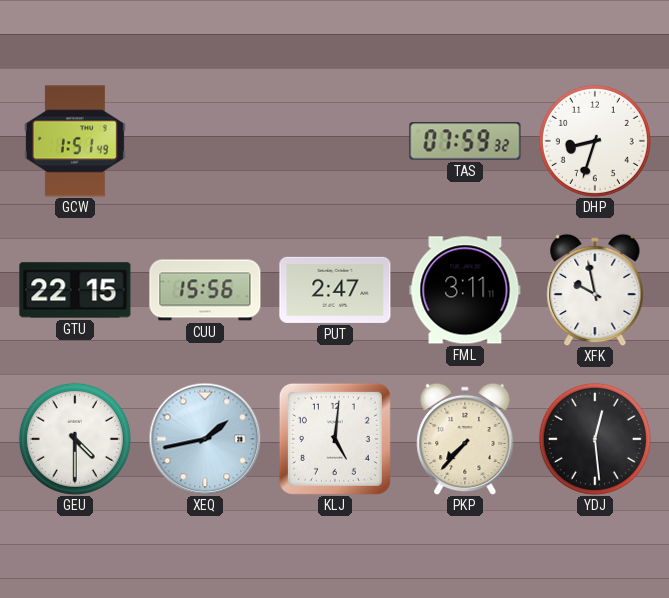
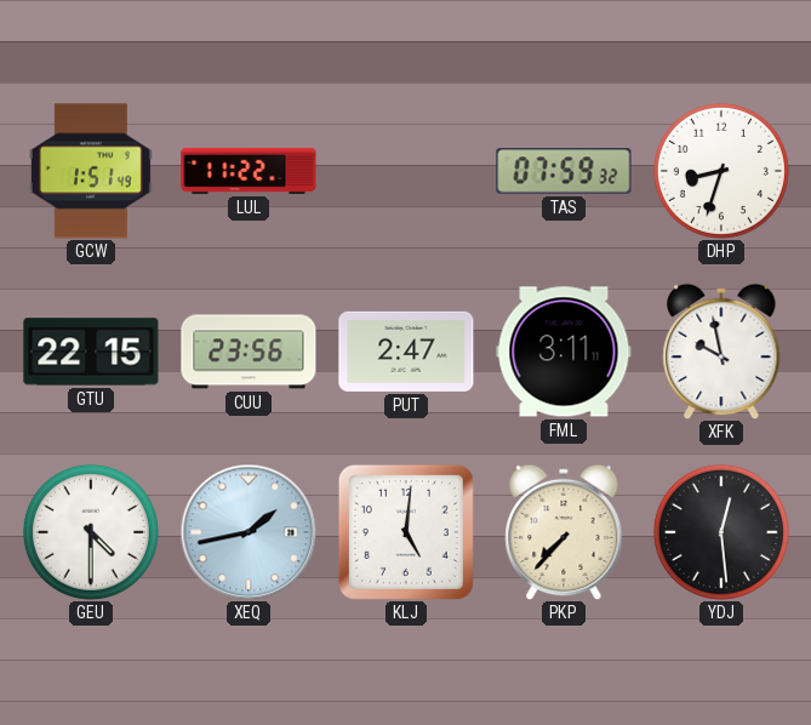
LUL: none -> 11:22 (249, 171)
CUU: 15:56 -> 23:56 (249, 352)
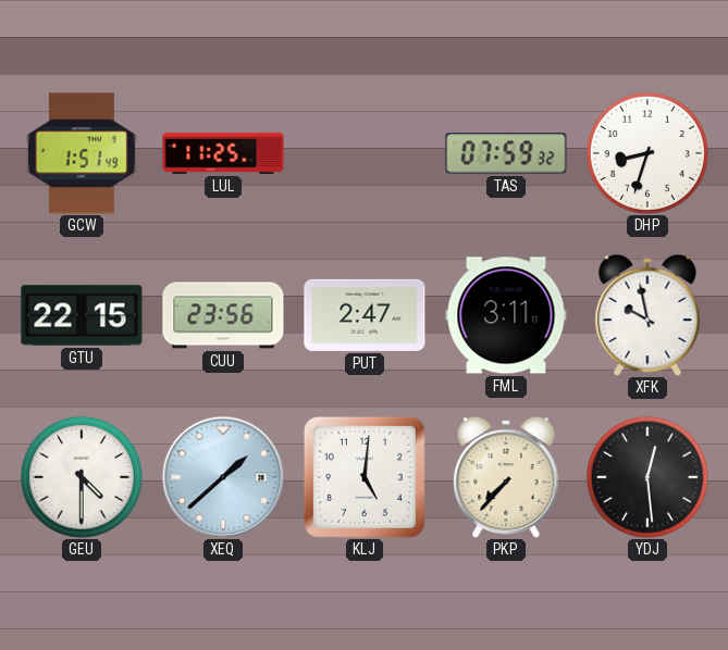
LUL: 11:22 -> 11:25 (223, 153)
XEQ: 1:43 -> 1:38 (223, 477)
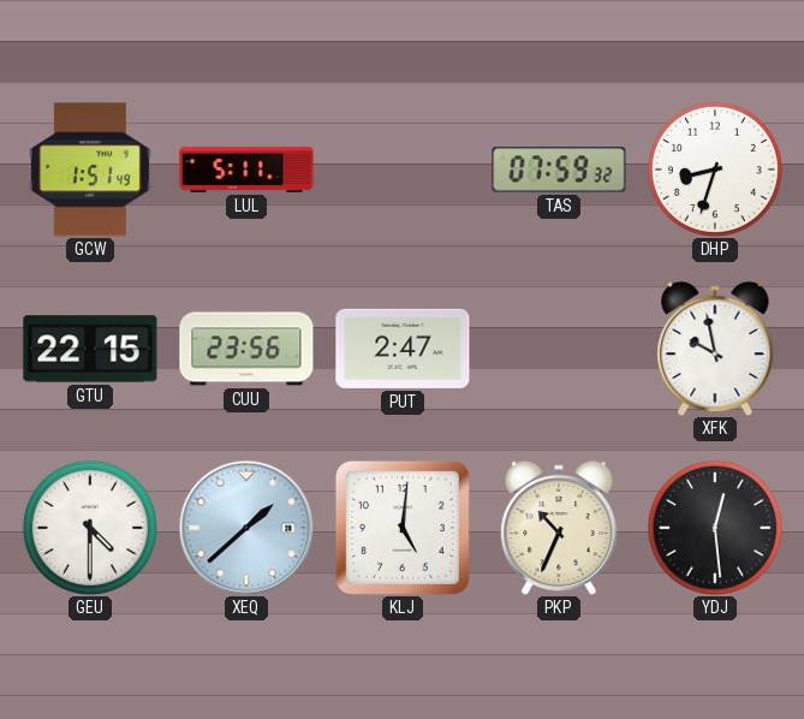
LUL: 11:25 -> 5:11 (246, 170)
FML: 3:11 -> none (506, 315)
PKP: 7:37 -> 10:34 (559, 528)
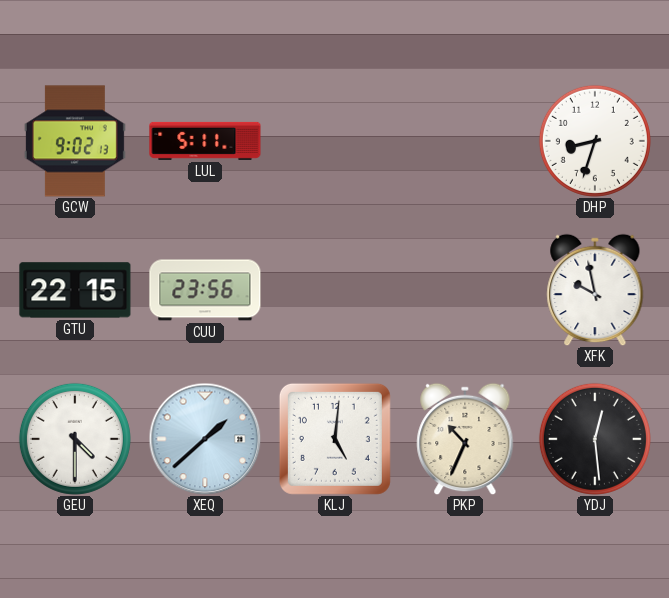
GCW: 1:51 -> 9:02 (75, 141)
TAS: 07:59 -> none (559, 170)
PUT: 2:47 -> none (403, 349)
